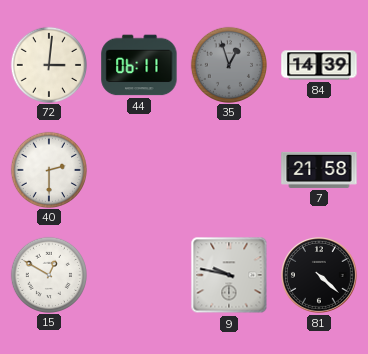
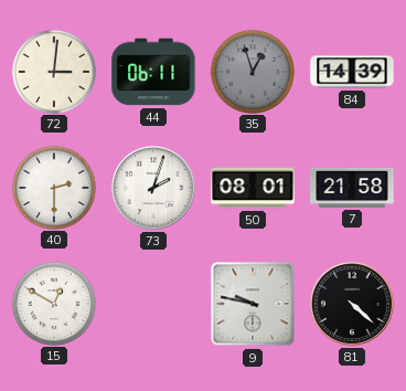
73: none -> 2:03 (154, 189)
50: none -> 08:01 (253, 188)
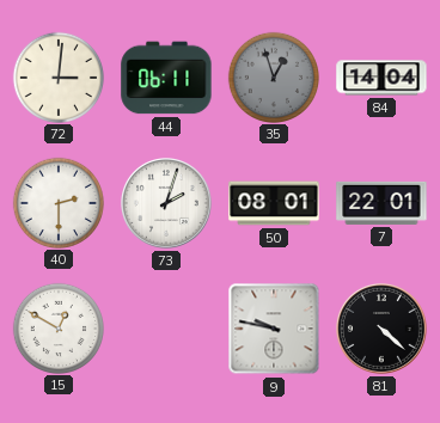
84: 14:39 -> 14:04 (381, 78)
7: 21:58 -> 22:01 (381, 203)
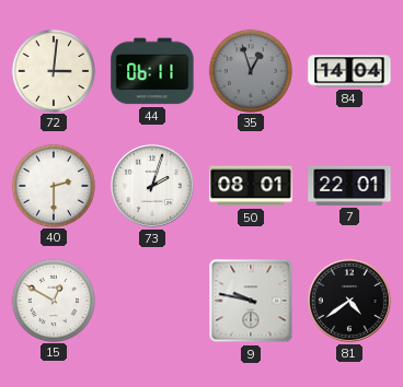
81: 4:22 -> 4:39 (350, 302)
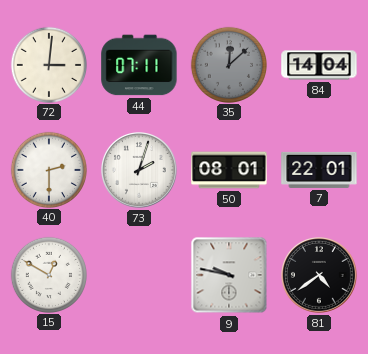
44: 06:11 -> 07:11 (139, 65)
35: 12:57 -> 12:08 (228, 64)
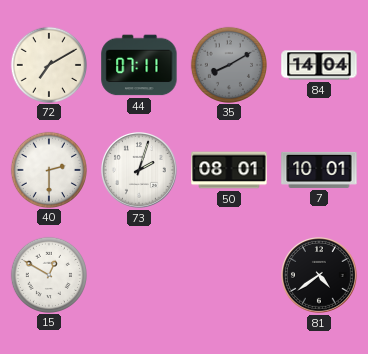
72: 3:01 -> 7:10 (48, 64)
35: 12:08 -> 8:10 (228, 64)
7: 22:01 -> 10:01 (319, 170)
9: 9:47 -> none (229, 275)
